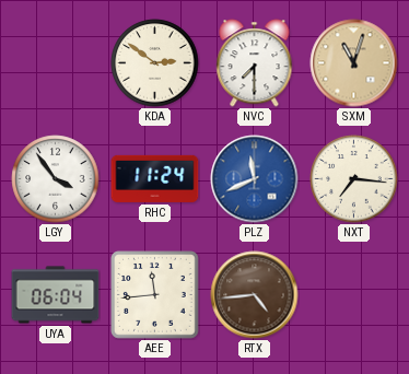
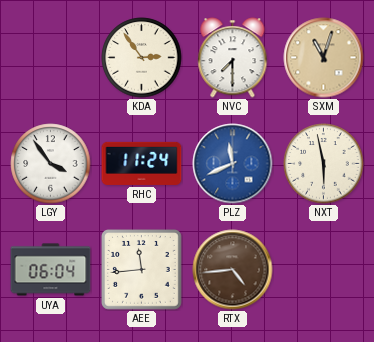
KDA: 2:51 -> 2:54 (142, 58)
NXT: 7:16 -> 5:58 (324, 164)
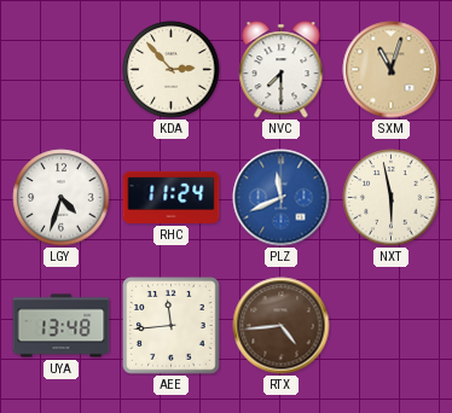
KDA: 2:54 -> 2:53 (172, 70)
LGY: 3:54 -> 4:33 (62, 198)
UYA: 06:04 -> 13:48 (62, 326)
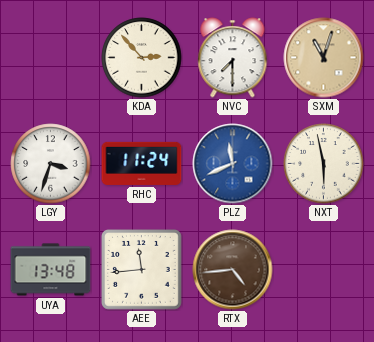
LGY: 4:33 -> 3:33 (51, 164)
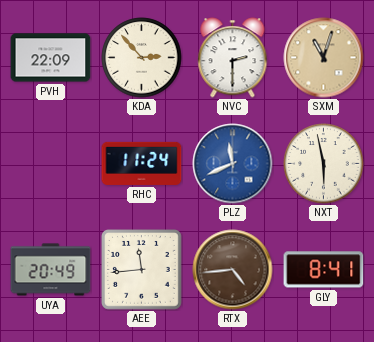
PVH: none -> 22:09 (51, 58)
NVC: 7:30 -> 2:30 (233, 58)
LGY: 3:33 -> none (51, 164)
UYA: 13:48 -> 20:49 (51, 270)
GLY: none -> 8:41 (324, 270)
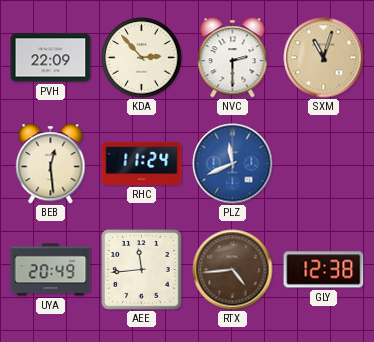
BEB: none -> 12:29 (51, 164)
NXT: 5:58 -> none (324, 164)
GLY: 8:41 -> 12:38 (324, 270)
